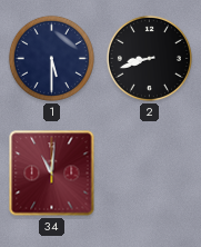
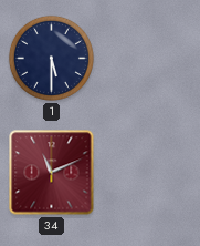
2: 8:42 -> none (149, 58)
34: 11:01 -> 11:11 (52, 173)
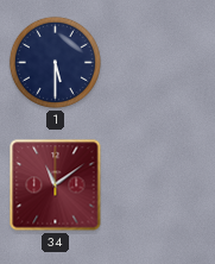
34: 11:11 -> 11:09 (56, 186)
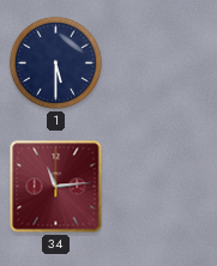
34: 11:09 -> 11:14 (56, 187)
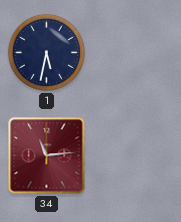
1: 5:30 -> 5:32 (46, 52)
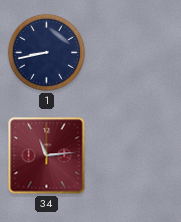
1: 5:32 -> 8:43 (46, 52)
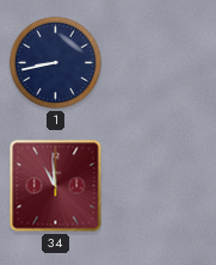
34: 11:14 -> 10:59 (56, 186)
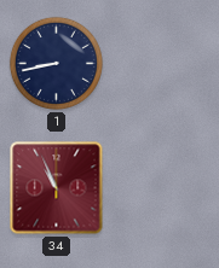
34: 10:59 -> 10:56 (57, 188)
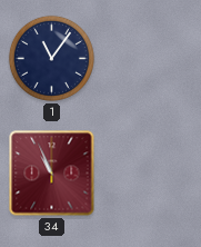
1: 8:43 -> 11:06 (51, 58)
